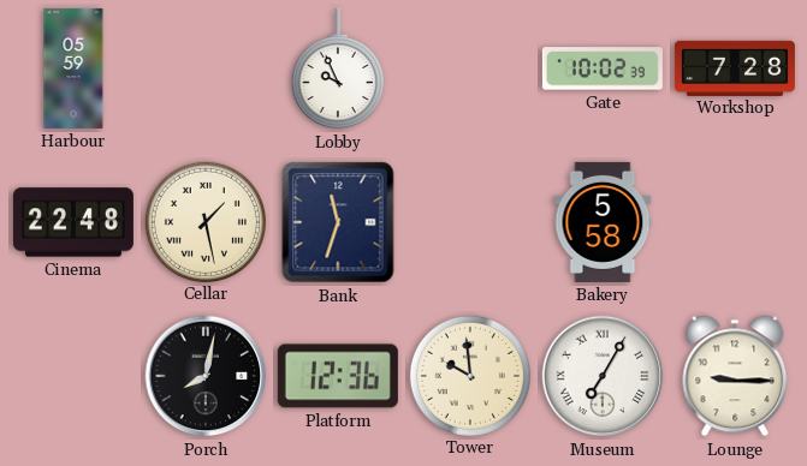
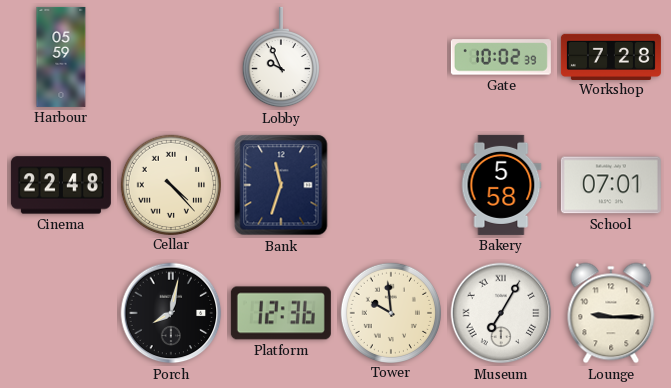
Cellar: 1:28 -> 4:23 (170, 184)
School: none -> 07:01 (611, 185)
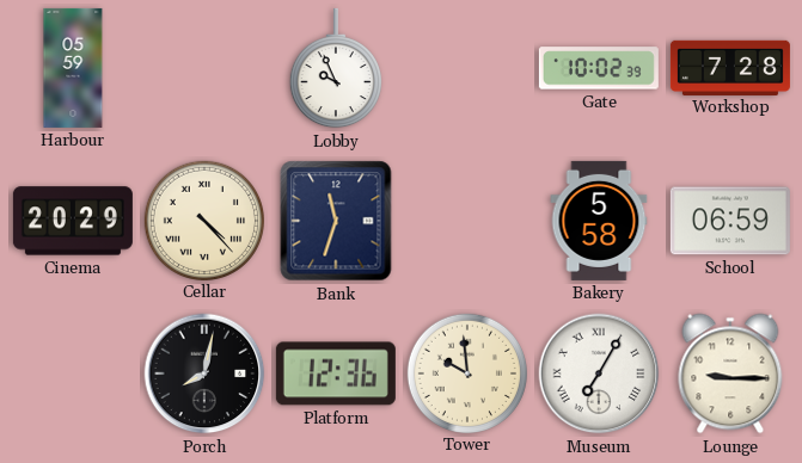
Cinema: 22:48 -> 20:29 (73, 221)
School: 07:01 -> 06:59 (730, 221)
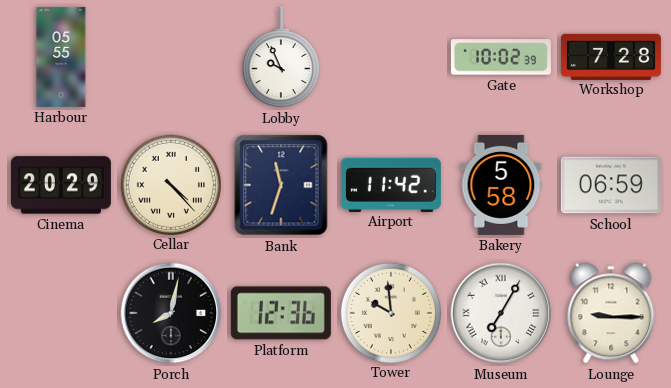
Harbour: 05:59 -> 05:55 (61, 57)
Airport: none -> 11:42 (391, 184)
